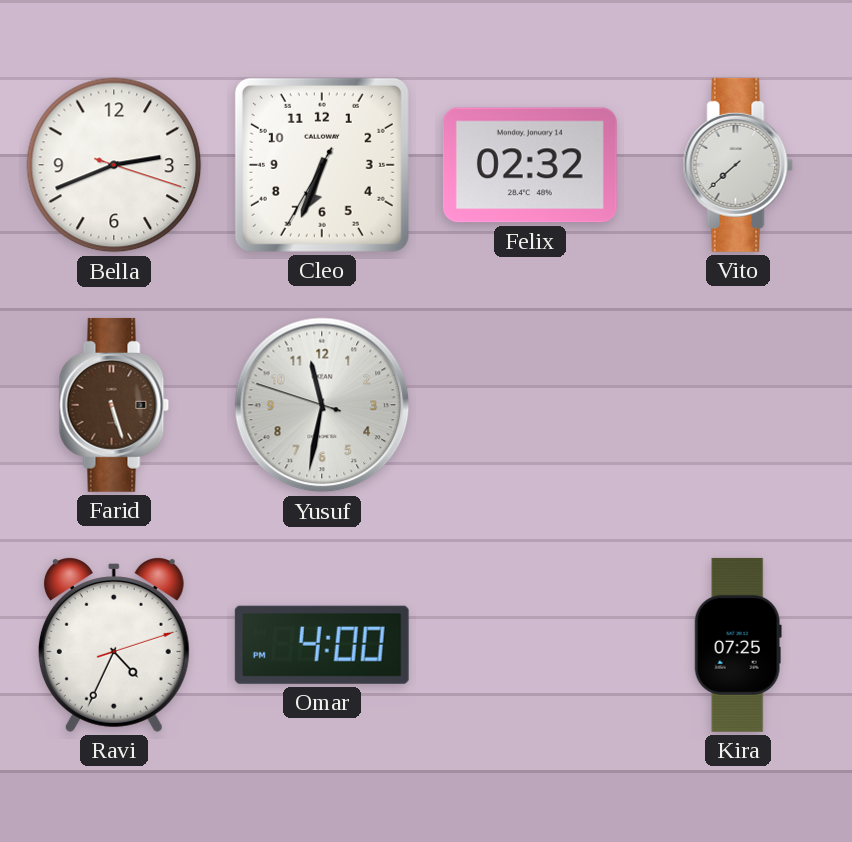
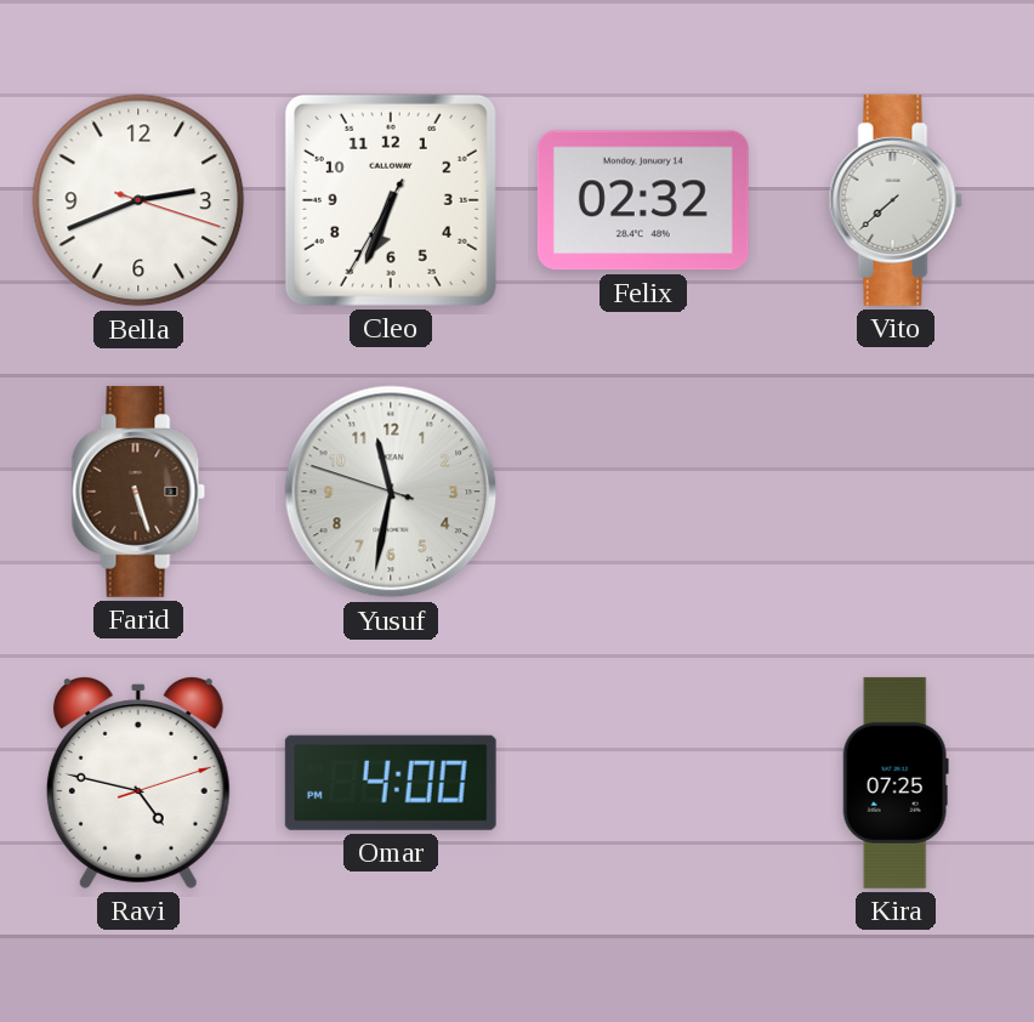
Ravi: 4:34 -> 4:47 (138, 783)
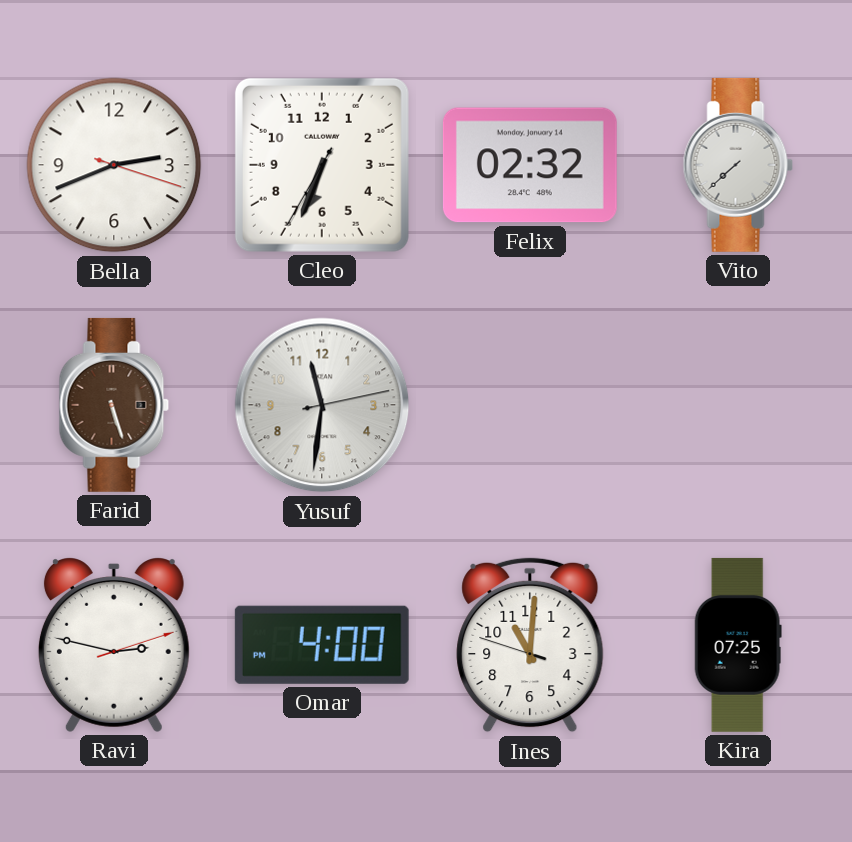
Yusuf: 11:31:48 -> 11:31:13 (322, 405)
Ravi: 4:47 -> 2:47 (114, 645)
Ines: none -> 11:00 (530, 645)
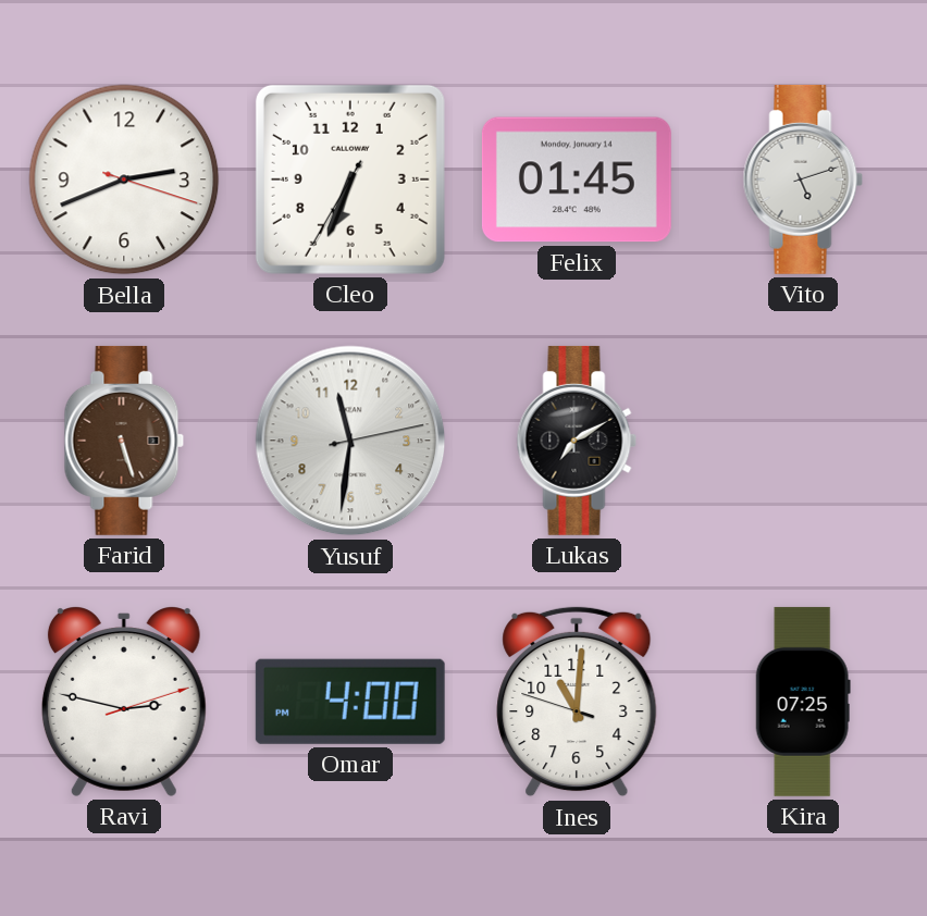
Felix: 02:32 -> 01:45 (577, 180)
Vito: 7:38 -> 5:12 (803, 180)
Lukas: none -> 7:10 (577, 441)
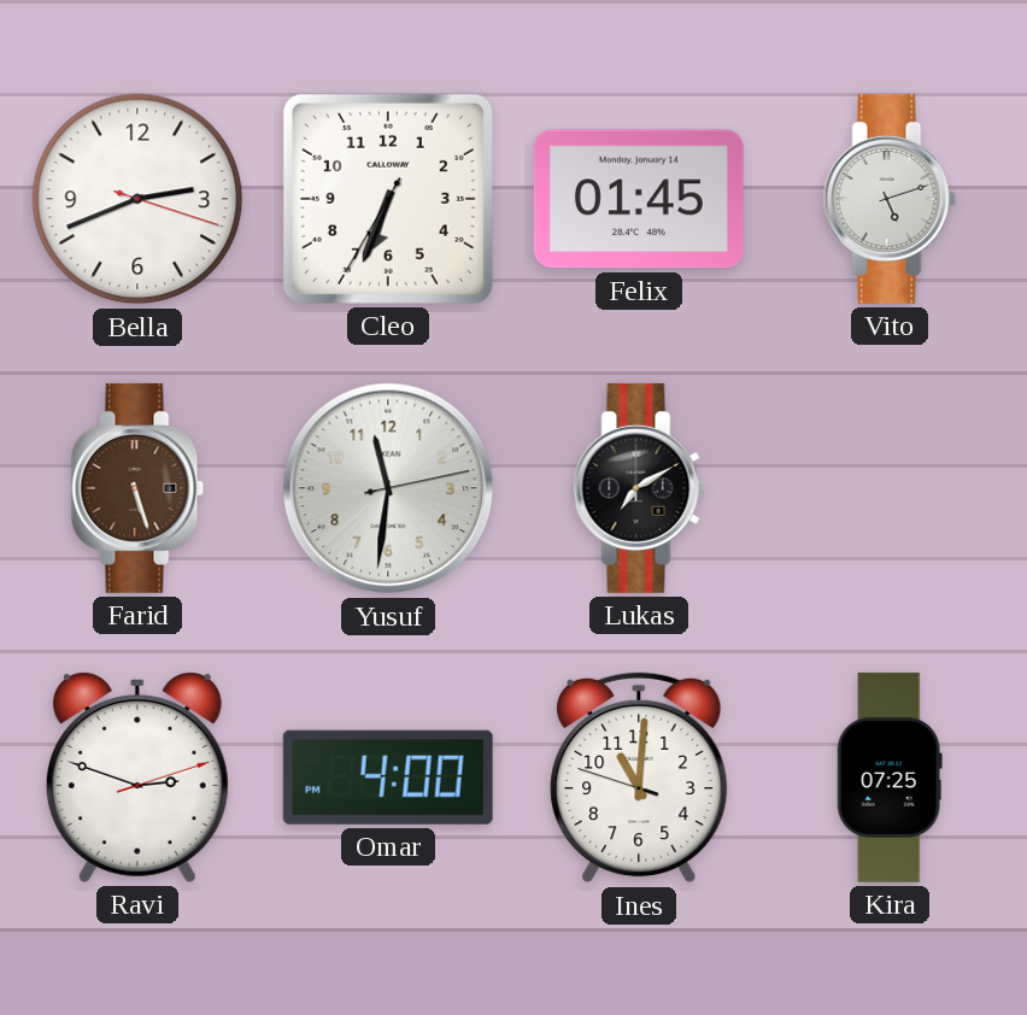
Ravi: 2:47 -> 2:48 (137, 778)
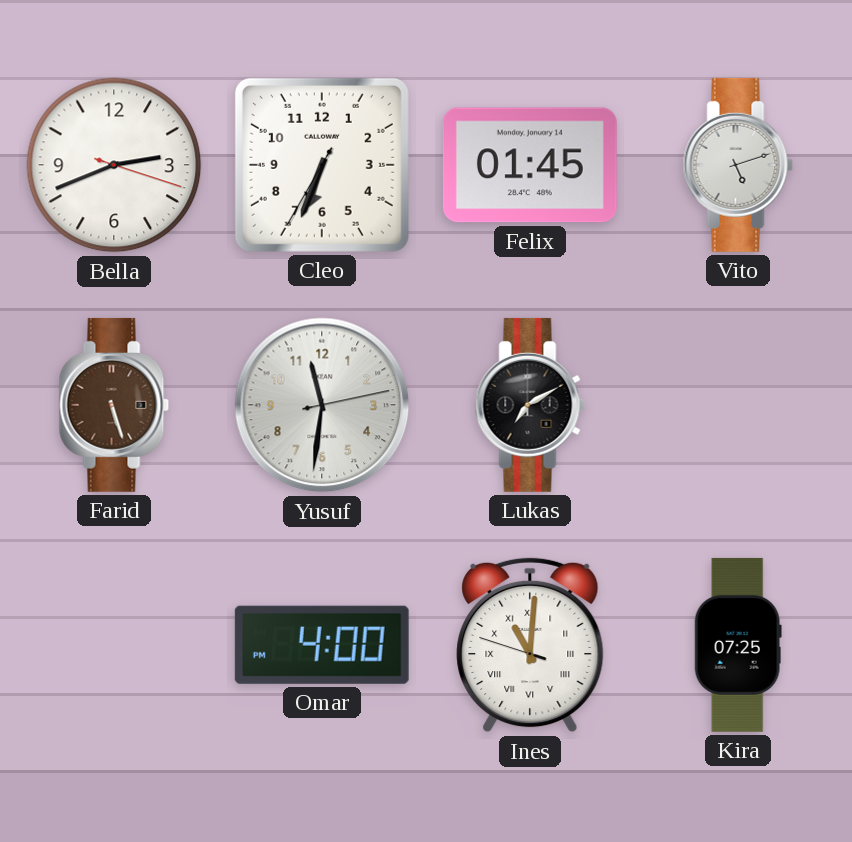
Ravi: 2:48 -> none (137, 778)
Ines numerals: Arabic -> Roman (530, 645)
